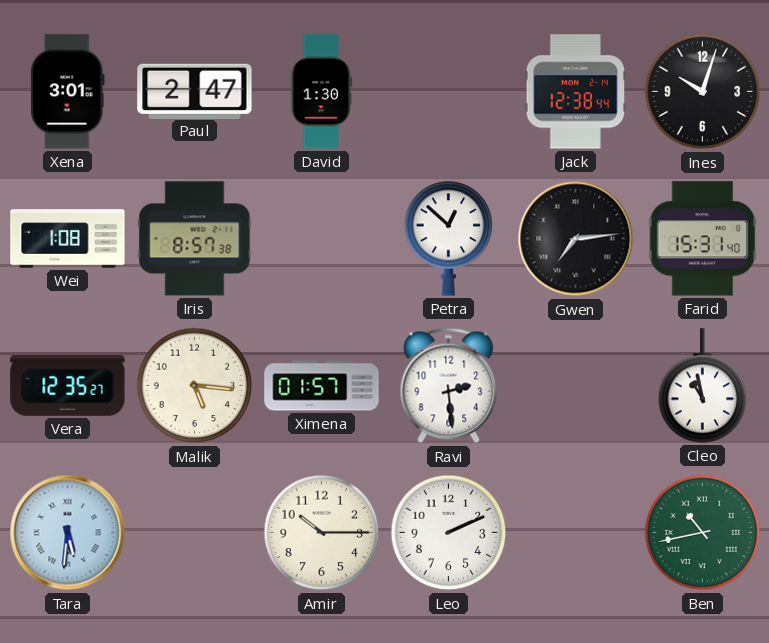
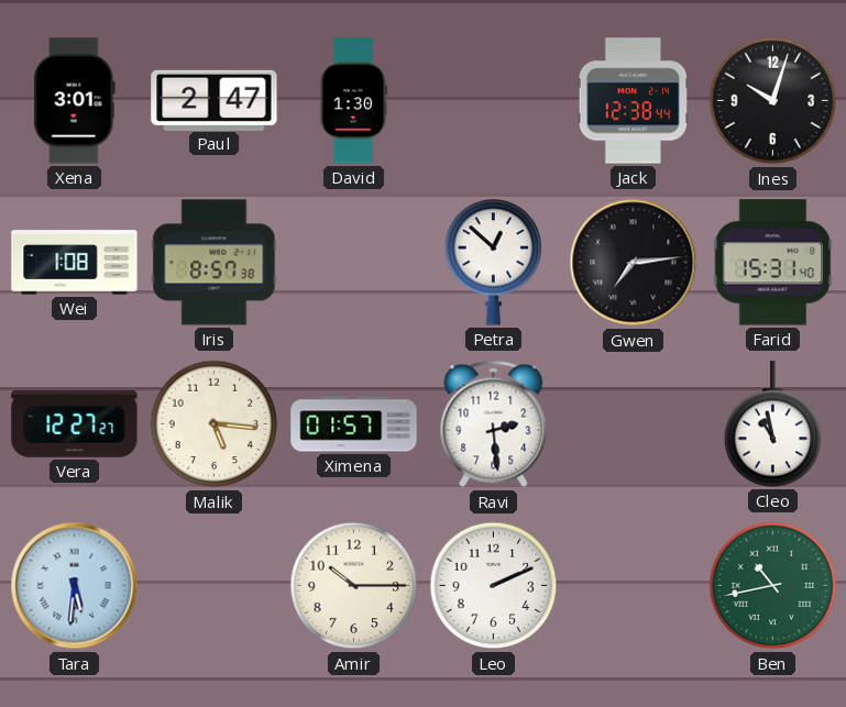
Vera: 12:35 -> 12:27 (75, 423)
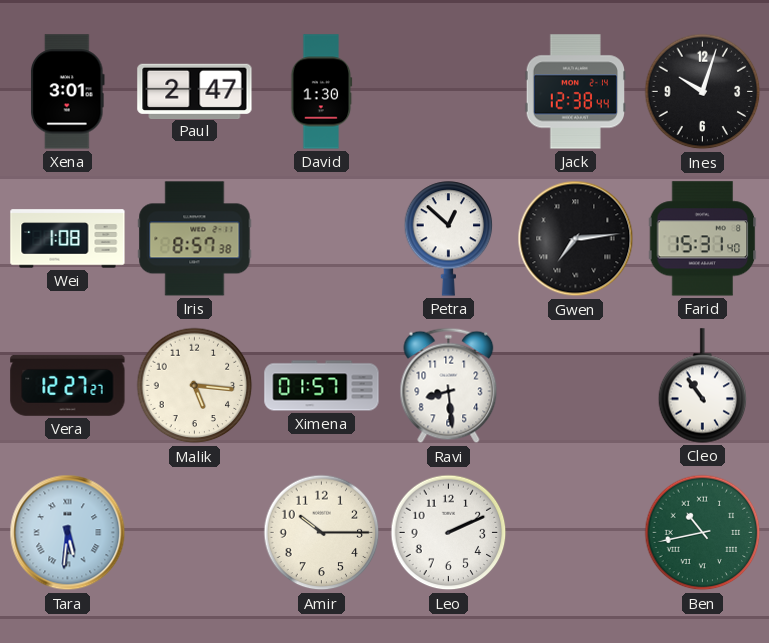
Ravi: 2:29 -> 8:29 (449, 386)
Cleo: 10:58 -> 10:54 (703, 386)
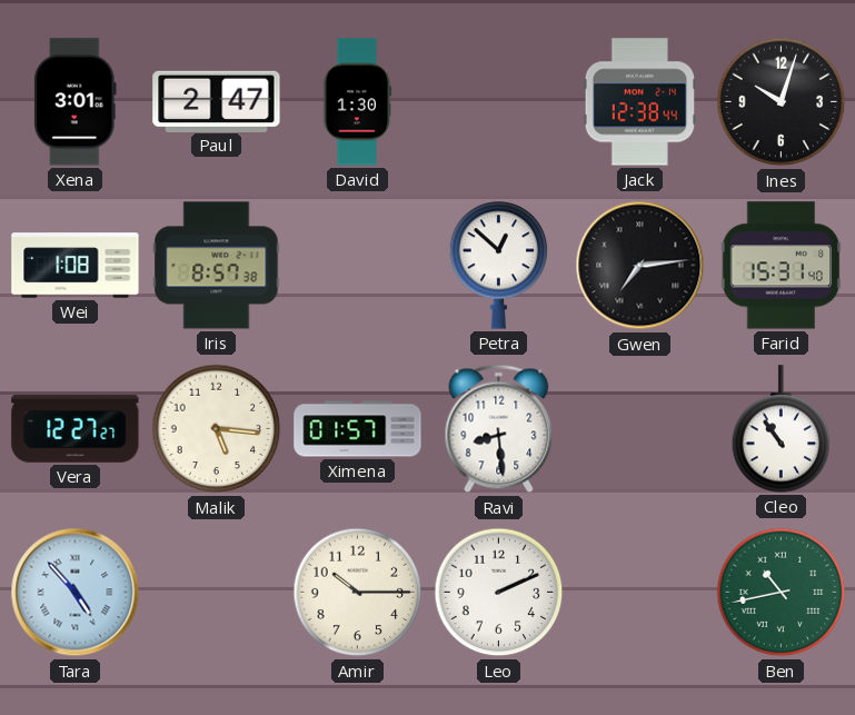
Tara: 5:31 -> 4:53 (76, 593)
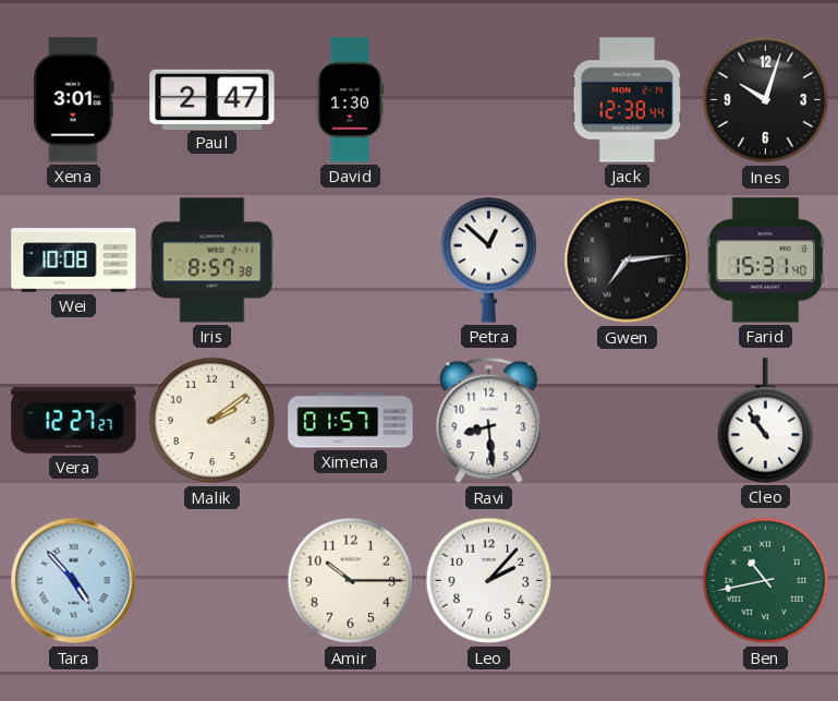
Wei: 1:08 -> 10:08 (74, 261)
Malik: 5:16 -> 2:09 (212, 421)
Leo: 2:11 -> 2:07 (489, 581)
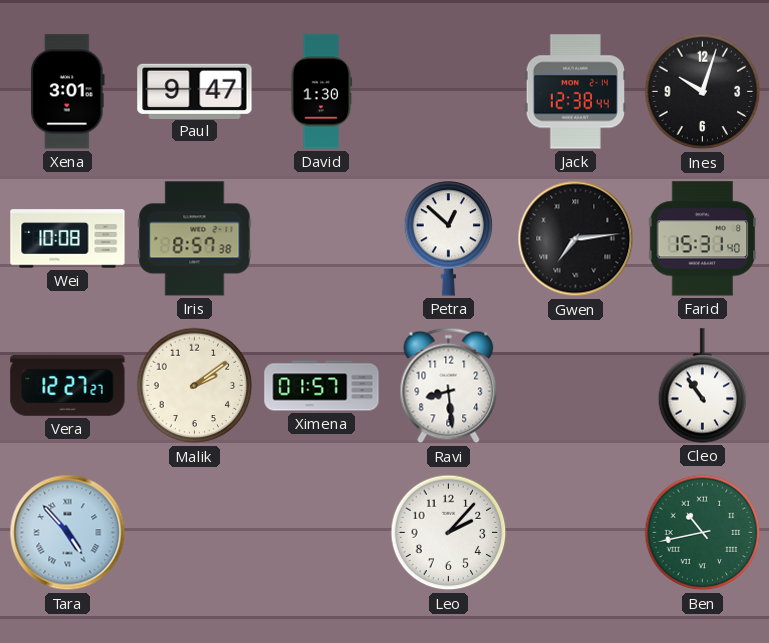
Paul: 2:47 -> 9:47 (195, 91)
Amir: 10:15 -> none (351, 581)
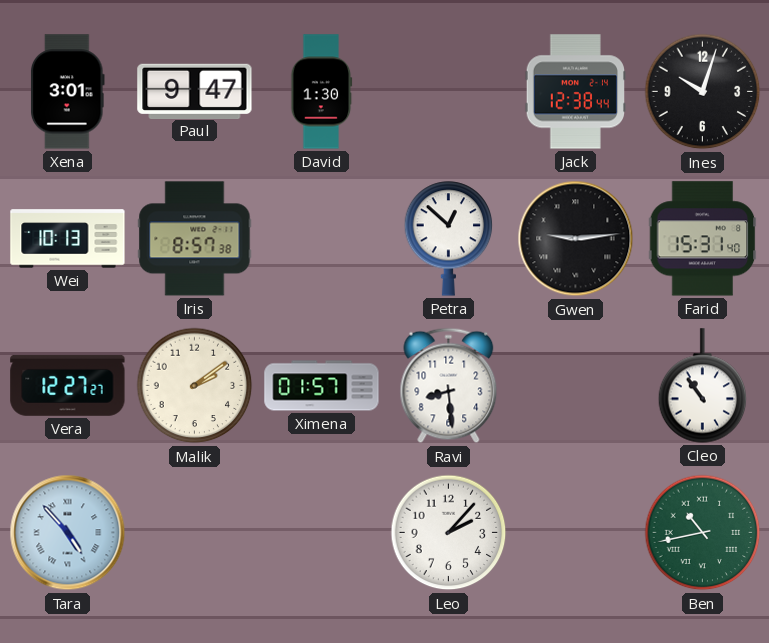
Wei: 10:08 -> 10:13 (68, 239)
Gwen: 7:14 -> 9:14 (576, 239)
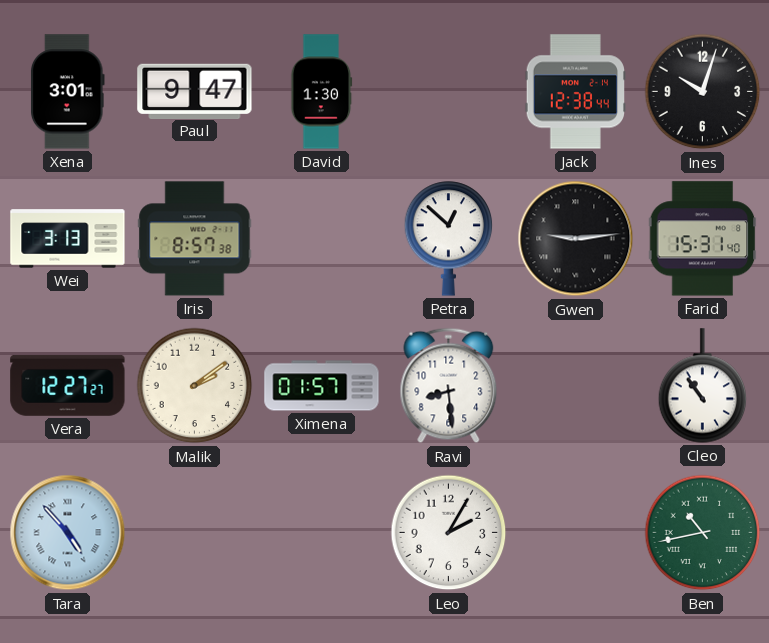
Wei: 10:13 -> 3:13 (68, 239)
Leo: 2:07 -> 2:05 (449, 533)
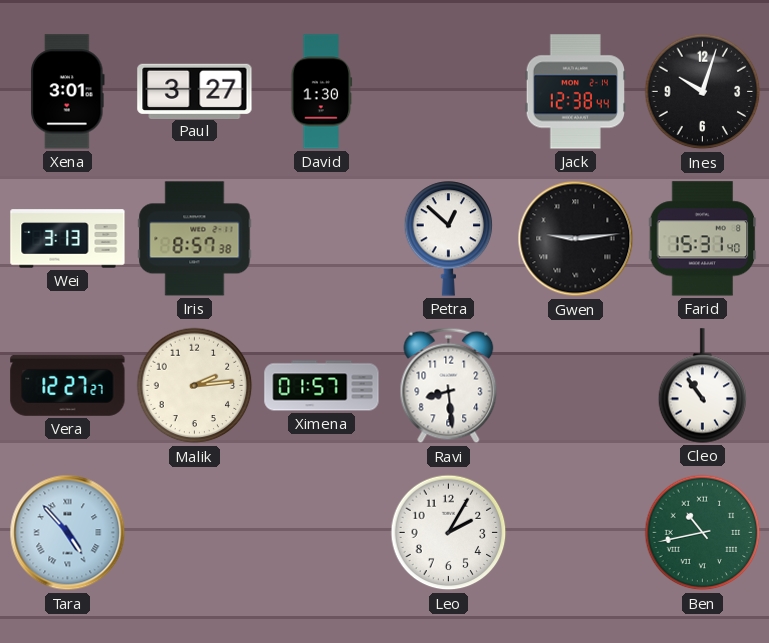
Paul: 9:47 -> 3:27 (195, 91)
Malik: 2:09 -> 2:14 (195, 386)
